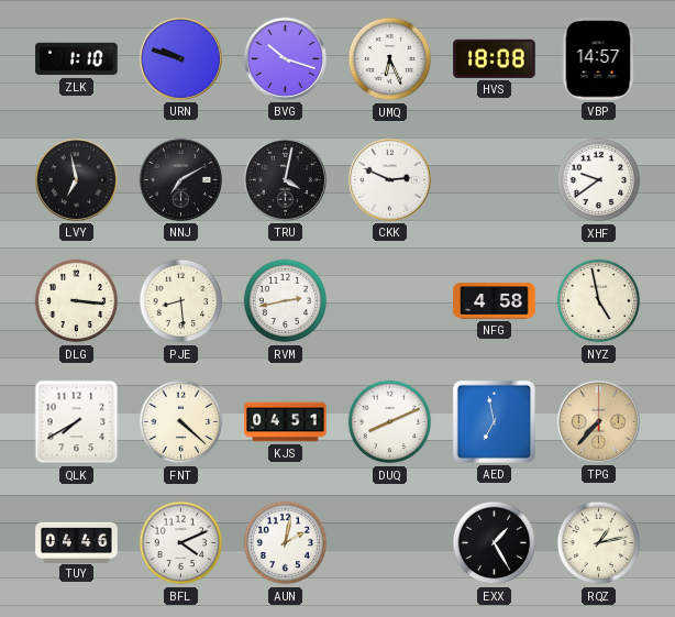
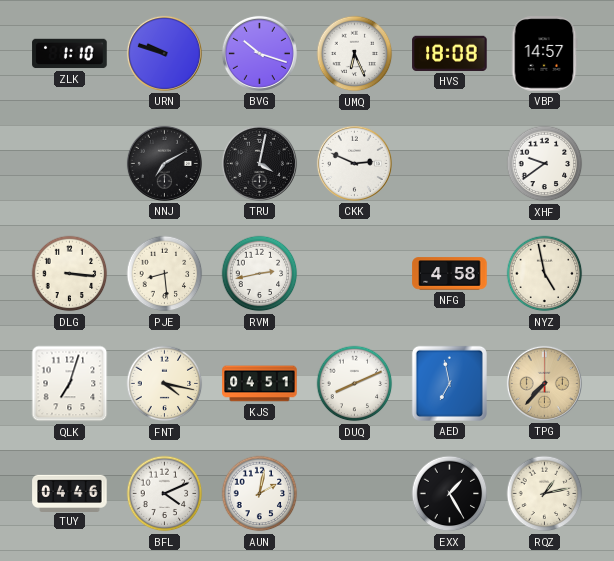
LVY: 6:58 -> none (76, 179)
QLK: 7:40 -> 7:03 (70, 384)
FNT: 4:22 -> 4:17 (165, 384)
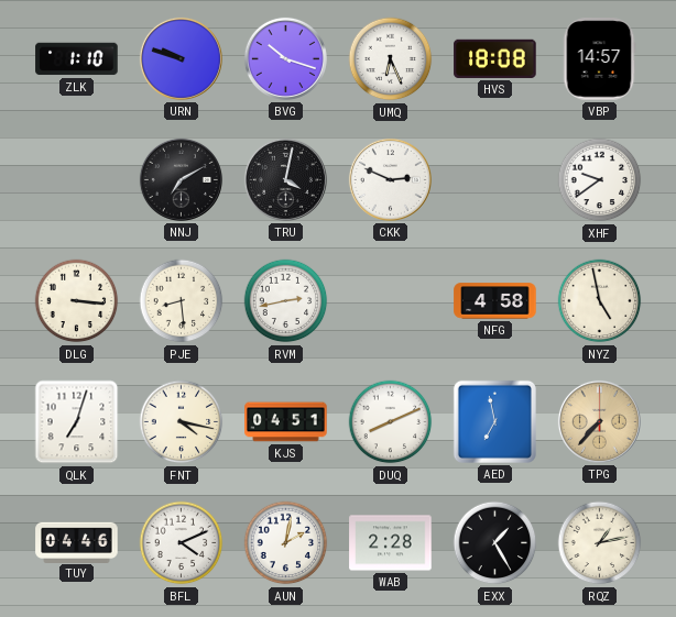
WAB: none -> 2:28 (391, 543)
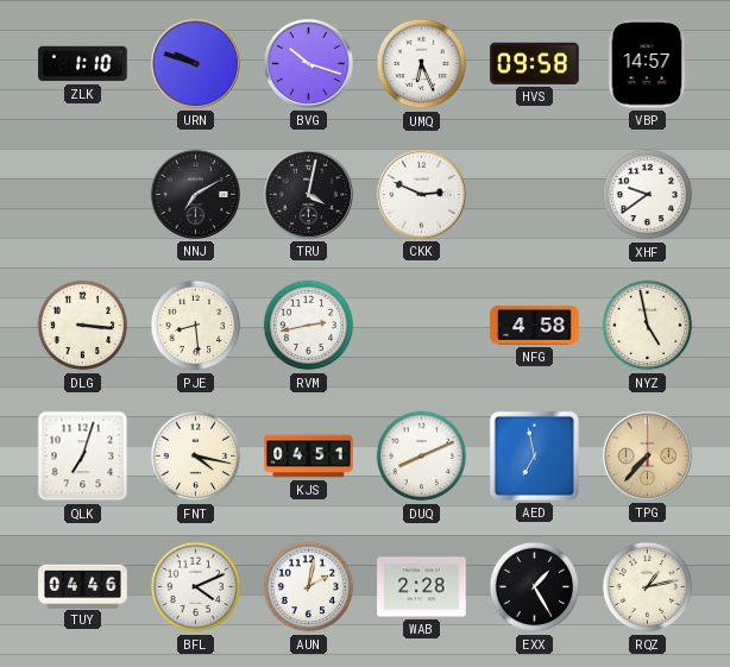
HVS: 18:08 -> 09:58 (535, 63)
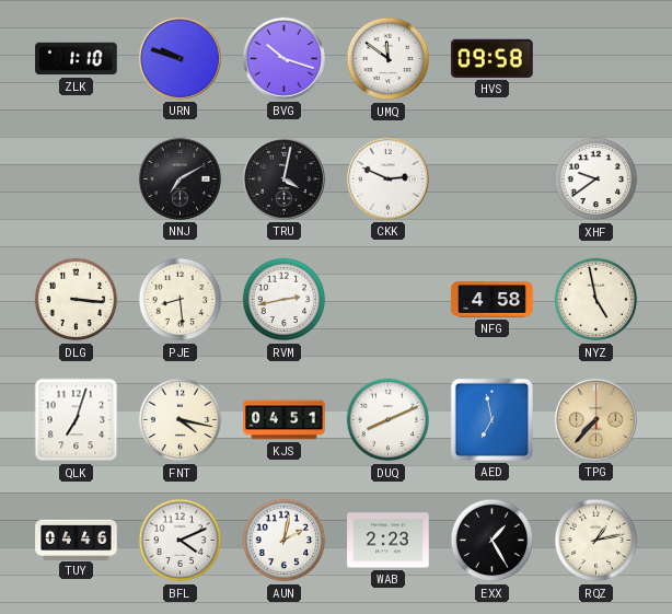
UMQ: 6:26 -> 11:51 (389, 59)
VBP: 14:57 -> none (647, 64)
WAB: 2:28 -> 2:23 (389, 541)
